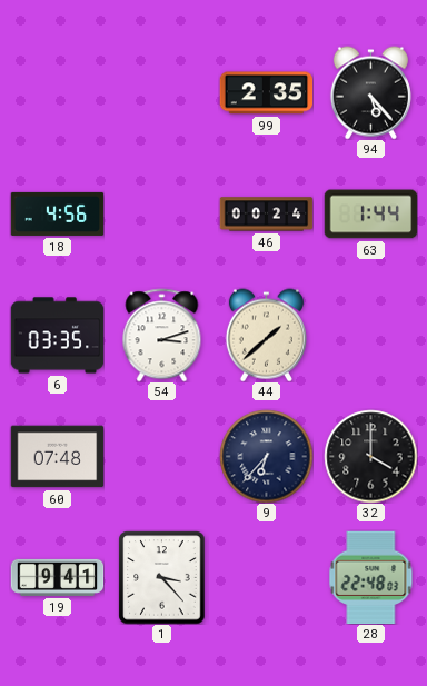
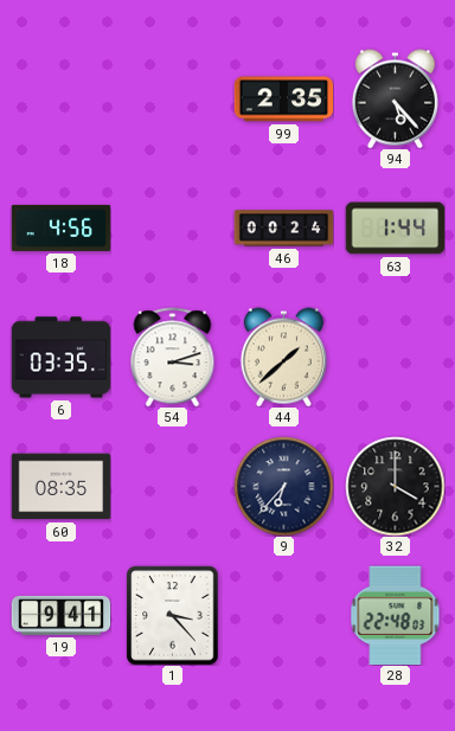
60: 07:48 -> 08:35 (60, 487)
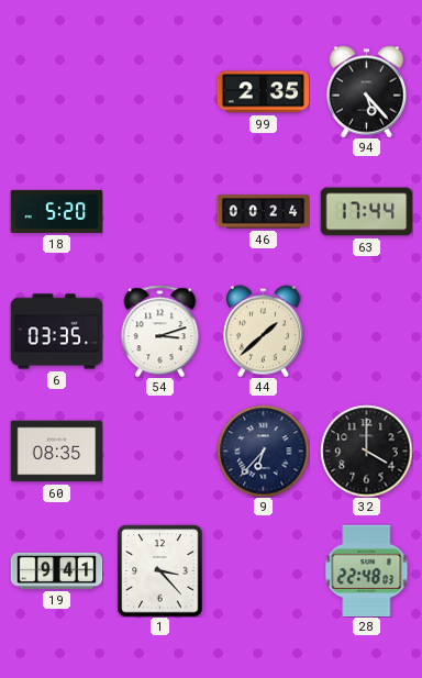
18: 4:56 -> 5:20 (56, 211)
63: 1:44 -> 17:44 (366, 212)
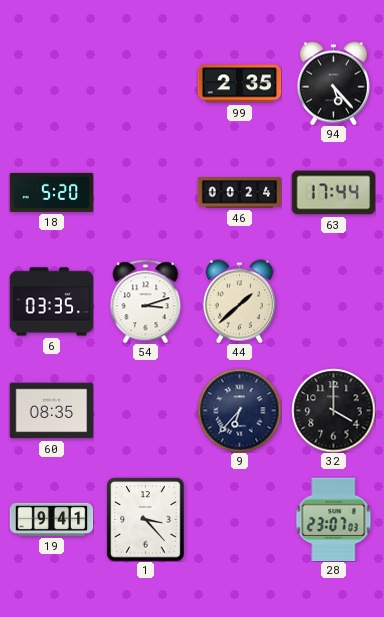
28: 22:48 -> 23:07 (334, 519)
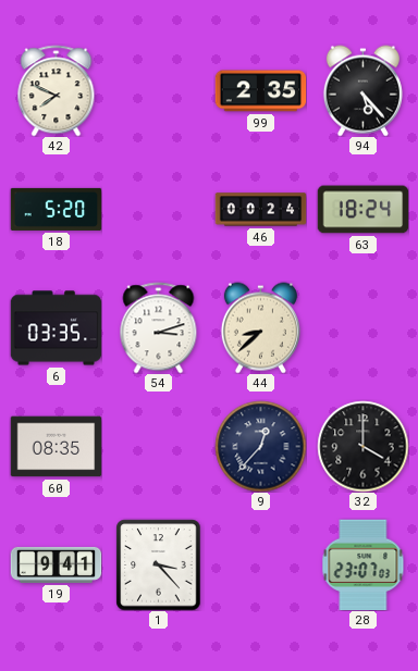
42: none -> 7:49 (57, 90)
63: 17:44 -> 18:24 (362, 210)
44: 1:38 -> 8:38 (260, 327)
9: 6:37 -> 12:37 (260, 446)
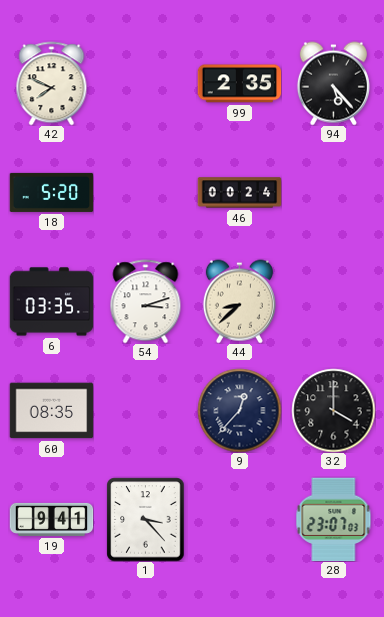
63: 18:24 -> none (362, 210)
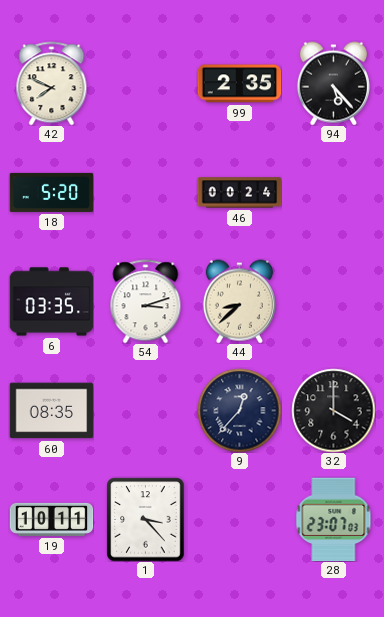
19: 9:41 -> 10:11 (51, 519)
